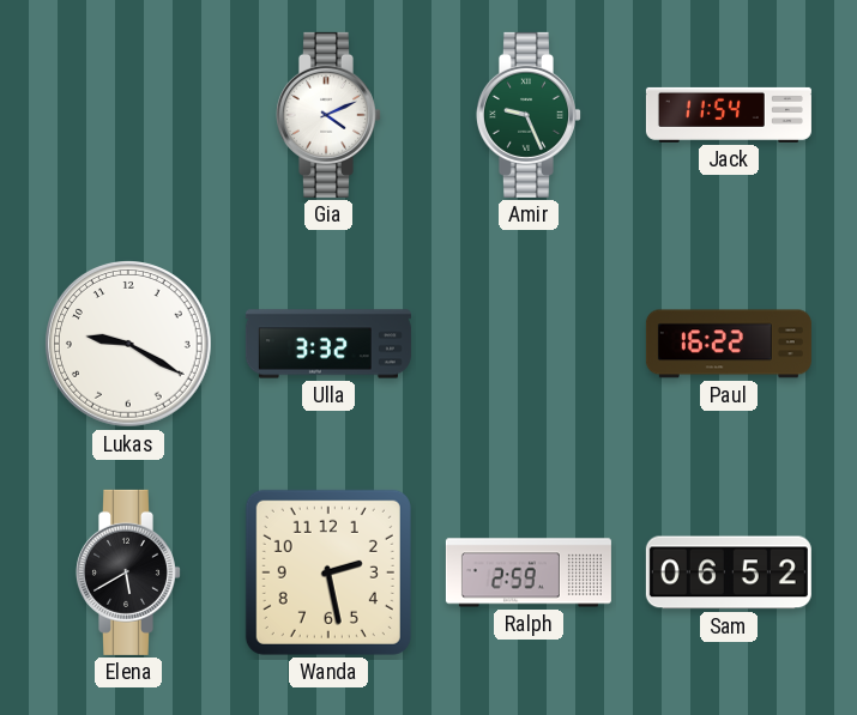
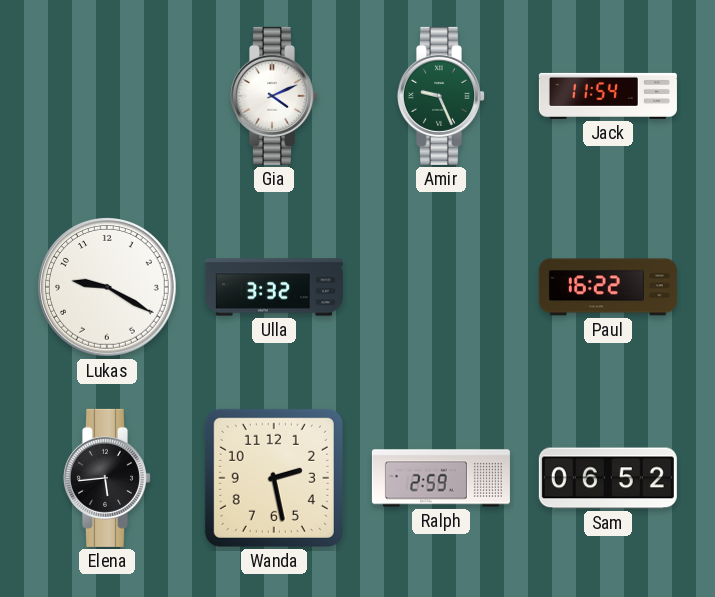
Elena: 5:40 -> 5:44 (107, 478)
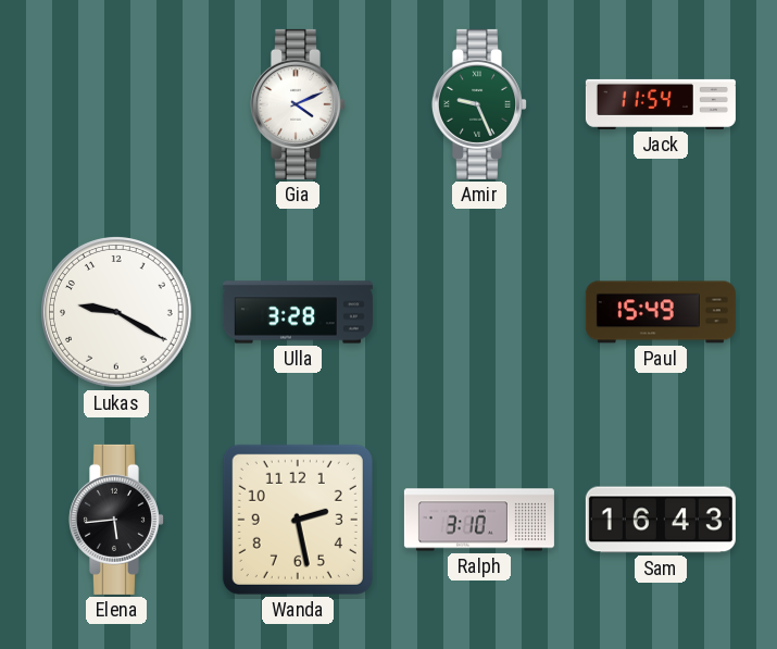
Ulla: 3:32 -> 3:28 (298, 312)
Paul: 16:22 -> 15:49 (661, 312)
Ralph: 2:59 -> 3:10 (479, 520)
Sam: 06:52 -> 16:43 (661, 520)
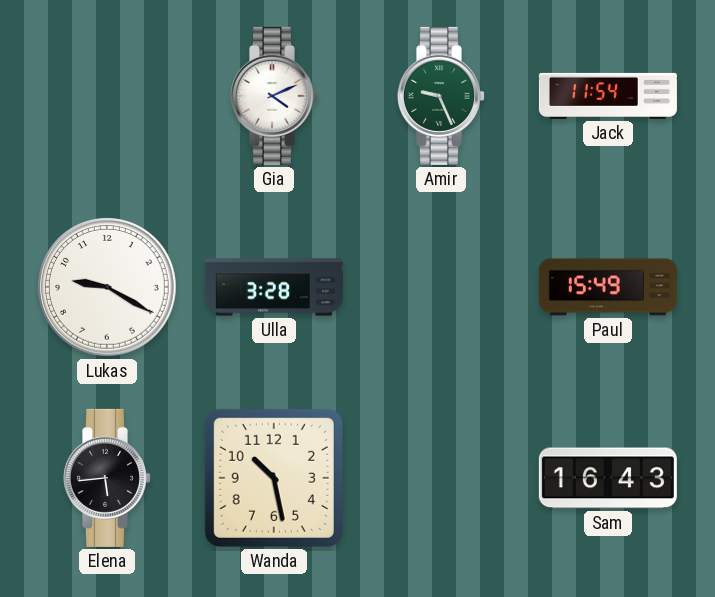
Wanda: 2:28 -> 10:28 (274, 478)
Ralph: 3:10 -> none (479, 520)
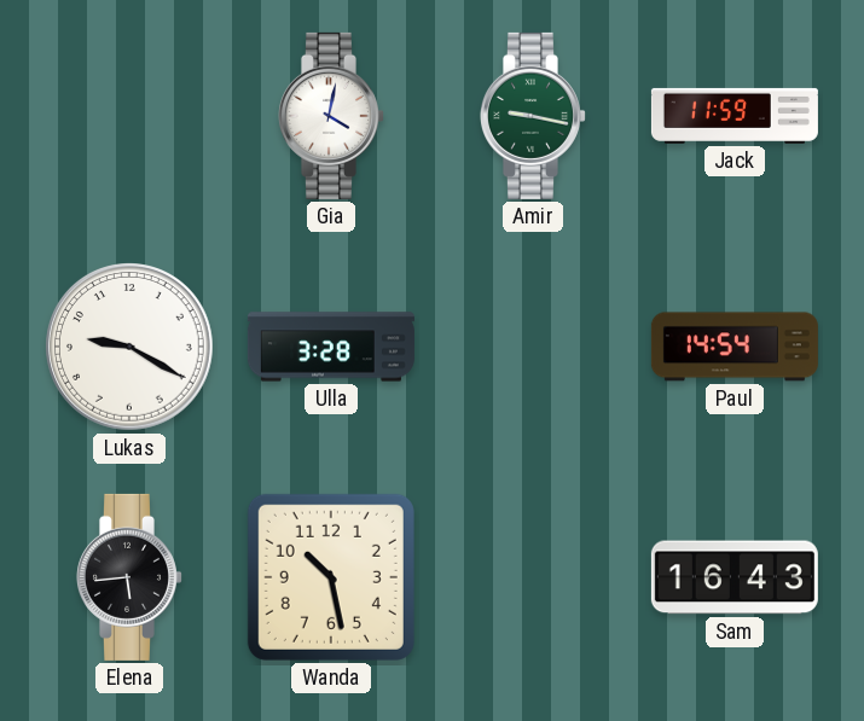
Gia: 4:11 -> 4:02 (331, 116)
Amir: 9:26 -> 9:17 (533, 116)
Jack: 11:54 -> 11:59 (735, 116)
Paul: 15:49 -> 14:54 (735, 347)
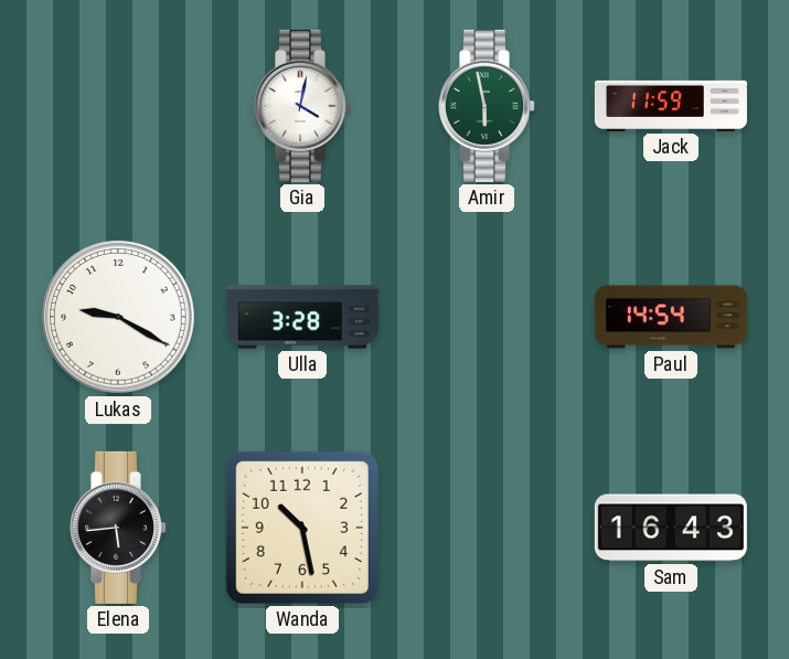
Amir: 9:17 -> 5:58 (487, 106)
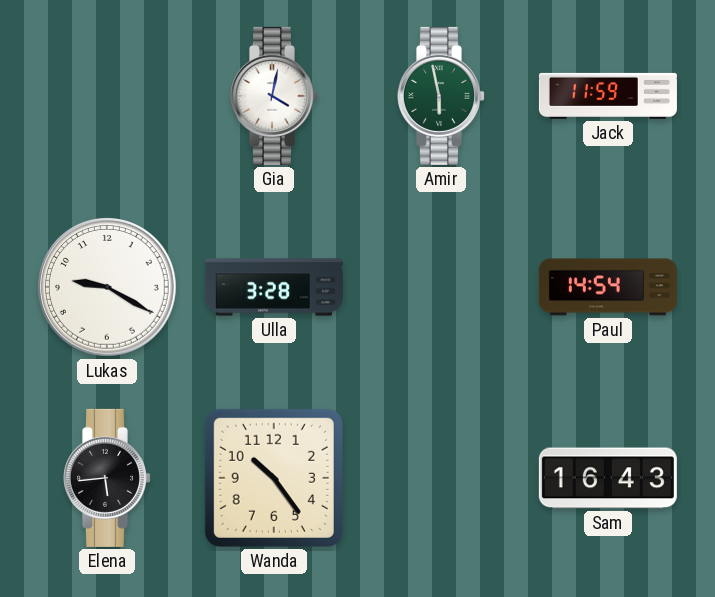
Wanda: 10:28 -> 10:24 (274, 478)
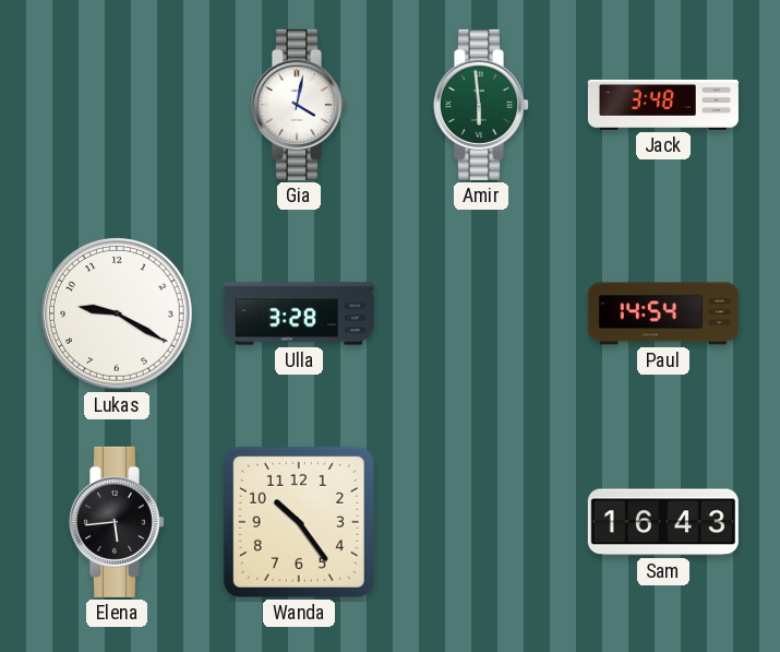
Amir: 5:58 -> 5:59 (481, 105)
Jack: 11:59 -> 3:48 (663, 105)
